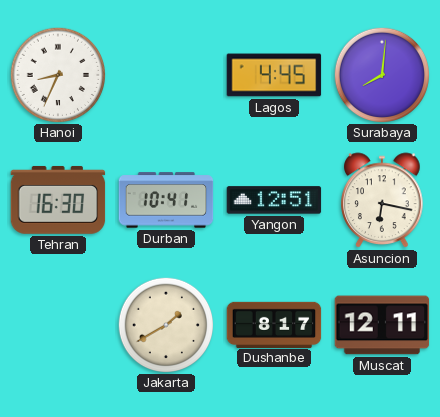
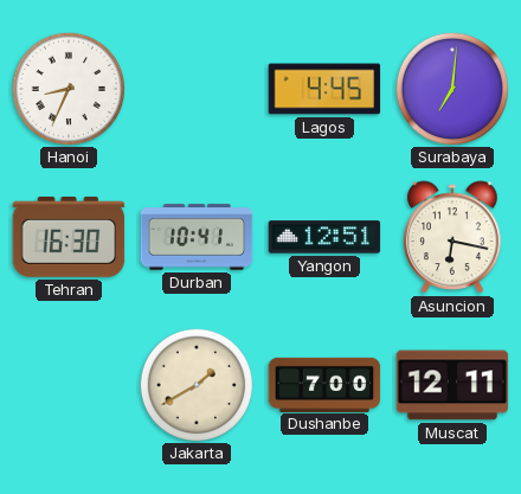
Surabaya: 8:01 -> 7:01 (451, 88)
Dushanbe: 8:17 -> 7:00 (324, 384)
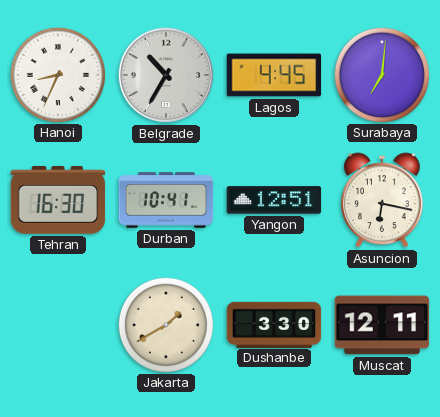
Belgrade: none -> 10:35 (166, 75)
Dushanbe: 7:00 -> 3:30 (274, 324)
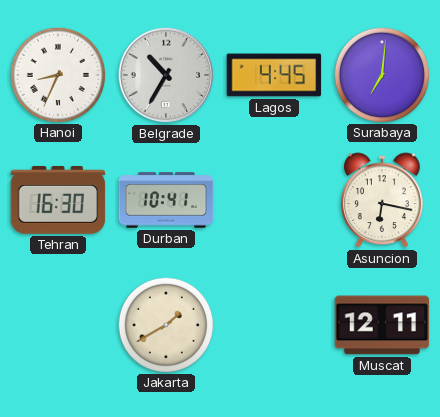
Yangon: 12:51 -> none (274, 200)
Dushanbe: 3:30 -> none (274, 324)
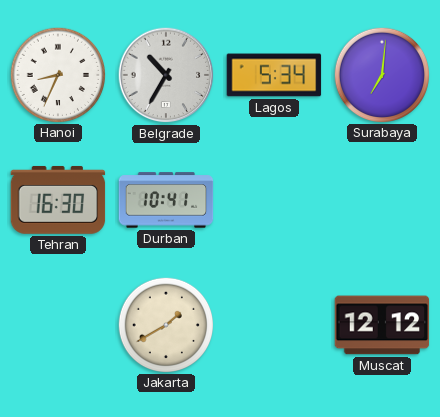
Lagos: 4:45 -> 5:34 (274, 75)
Asuncion: 6:17 -> none (382, 200)
Muscat: 12:11 -> 12:12 (382, 325)
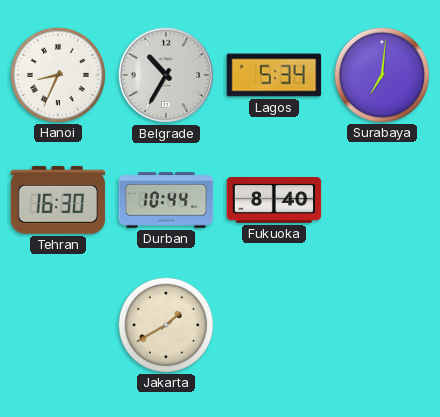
Durban: 10:41 -> 10:44 (166, 200)
Fukuoka: none -> 8:40 (274, 201)
Muscat: 12:12 -> none (382, 325)
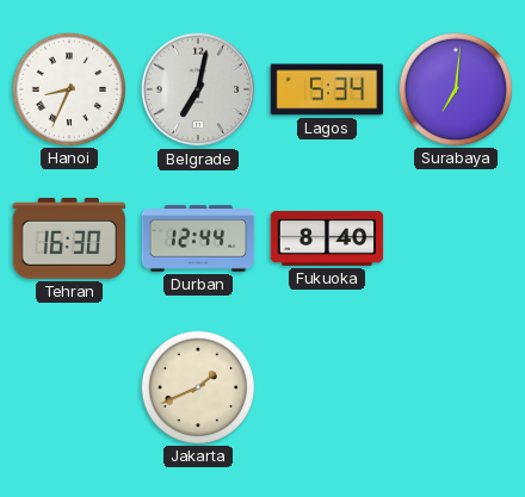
Belgrade: 10:35 -> 7:02 (198, 89)
Durban: 10:44 -> 12:44 (198, 238)
Jakarta: 1:40 -> 1:41 (197, 386)
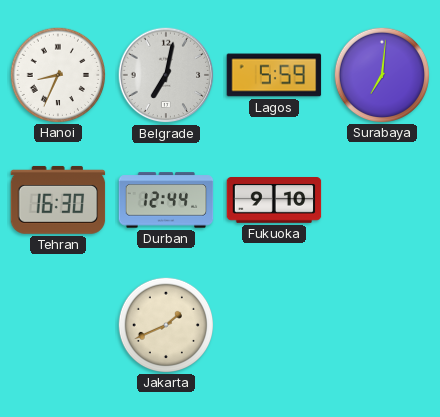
Lagos: 5:34 -> 5:59 (274, 75)
Fukuoka: 8:40 -> 9:10 (274, 201)
